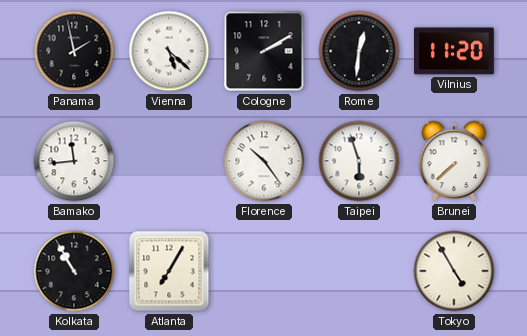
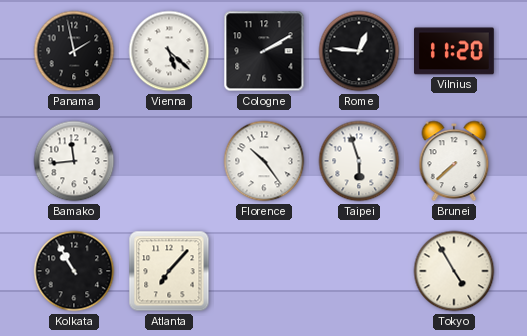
Rome: 12:31 -> 12:46 (359, 51)
Atlanta: 7:05 -> 7:07 (169, 271)
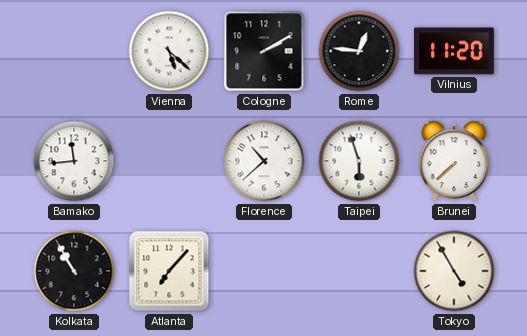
Panama: 1:58 -> none (74, 51)
Florence: 10:24 -> 10:38 (264, 161)
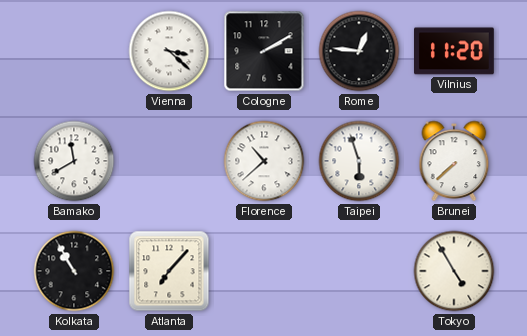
Vienna: 5:22 -> 3:22 (169, 51)
Bamako: 11:44 -> 11:40 (74, 161)
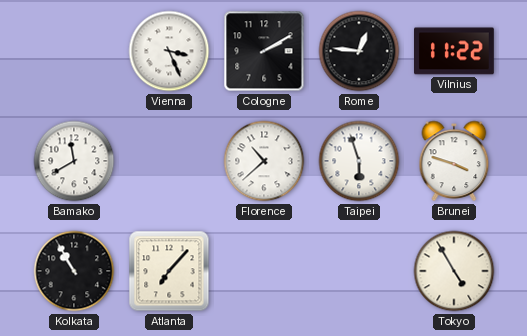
Vienna: 3:22 -> 3:26 (169, 51)
Vilnius: 11:20 -> 11:22 (455, 51)
Brunei: 7:38 -> 3:48 (454, 161)
